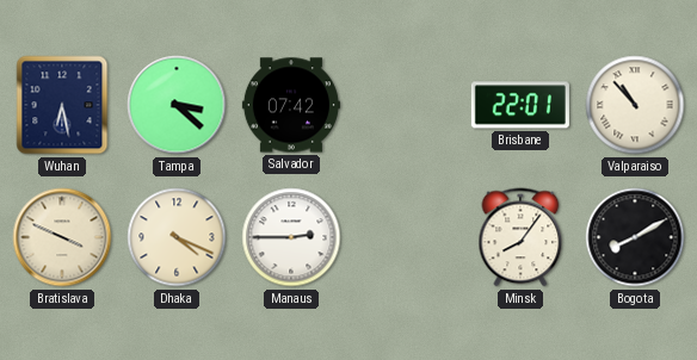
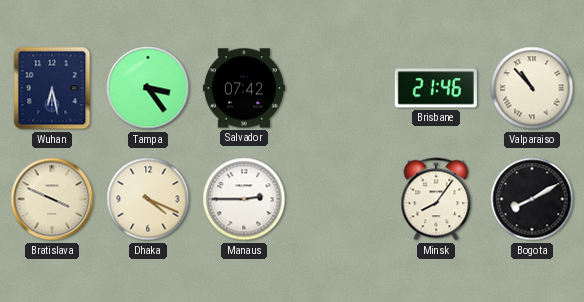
Tampa: 3:22 -> 3:24 (148, 88)
Brisbane: 22:01 -> 21:46 (436, 88)
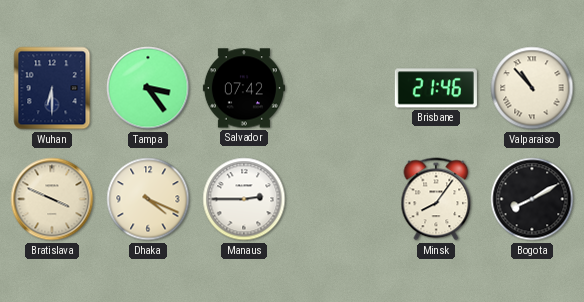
Wuhan: 6:28 -> 6:30 (52, 88)
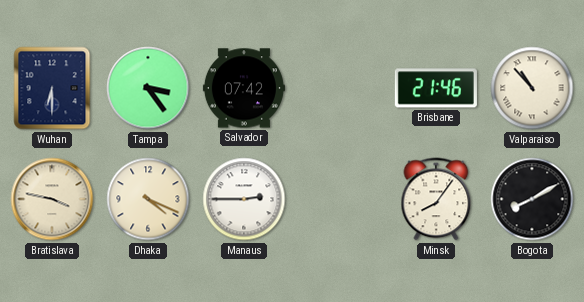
Bratislava: 3:49 -> 3:47 (52, 199)
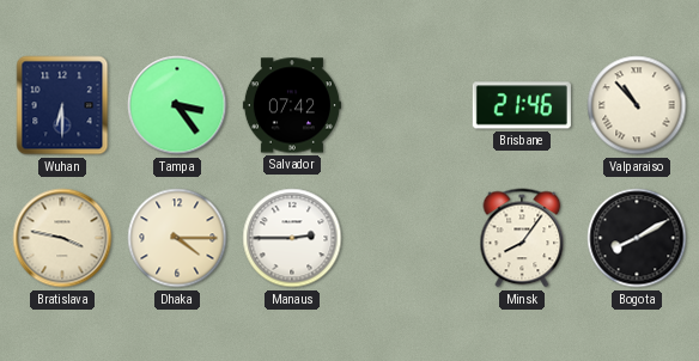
Dhaka: 4:19 -> 4:15 (177, 238)
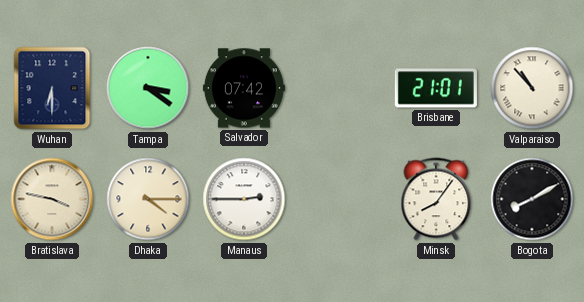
Tampa: 3:24 -> 3:21 (148, 88)
Brisbane: 21:46 -> 21:01 (436, 88)
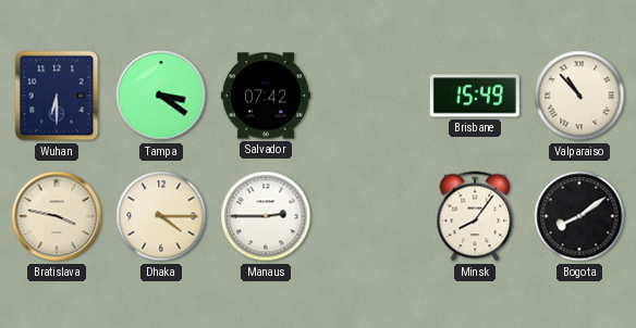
Brisbane: 21:01 -> 15:49 (475, 96)
Bogota: 8:10 -> 8:09 (579, 216)
